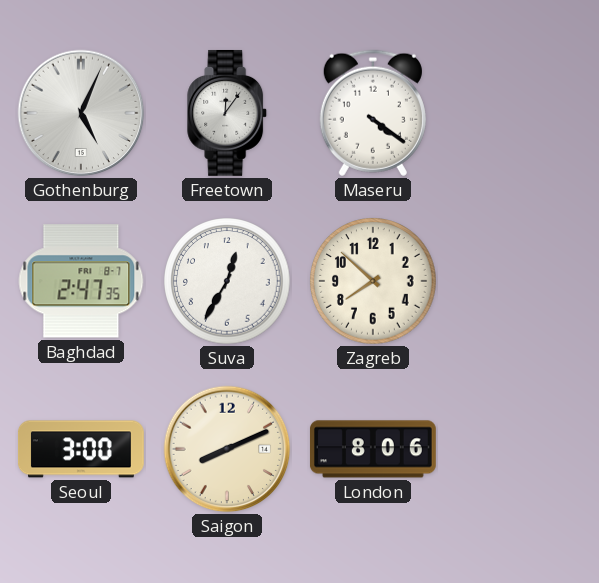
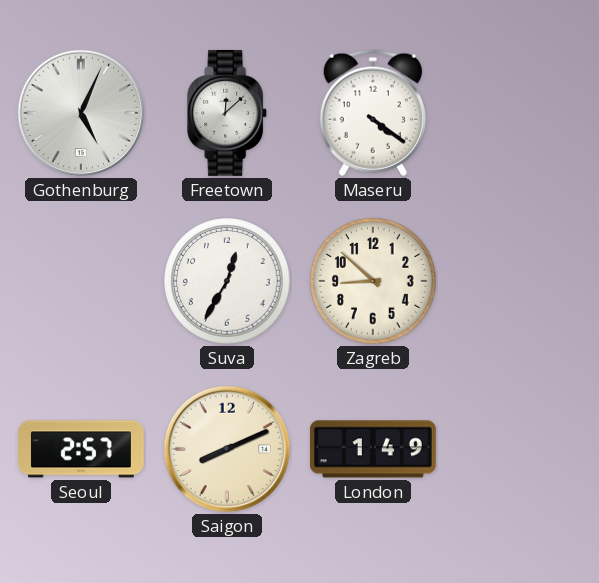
Freetown: 12:06 -> 12:08 (228, 113)
Baghdad: 2:47 -> none (81, 281)
Zagreb: 7:52 -> 8:52 (373, 281)
Seoul: 3:00 -> 2:57 (81, 449)
London: 8:06 -> 1:49 (373, 449)
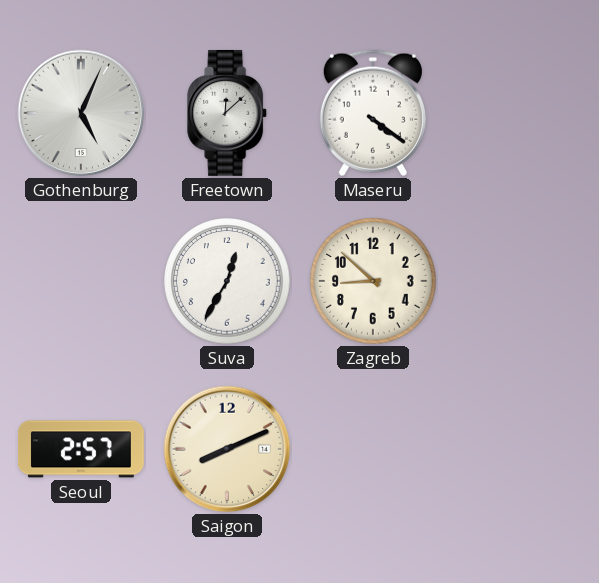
London: 1:49 -> none (373, 449)
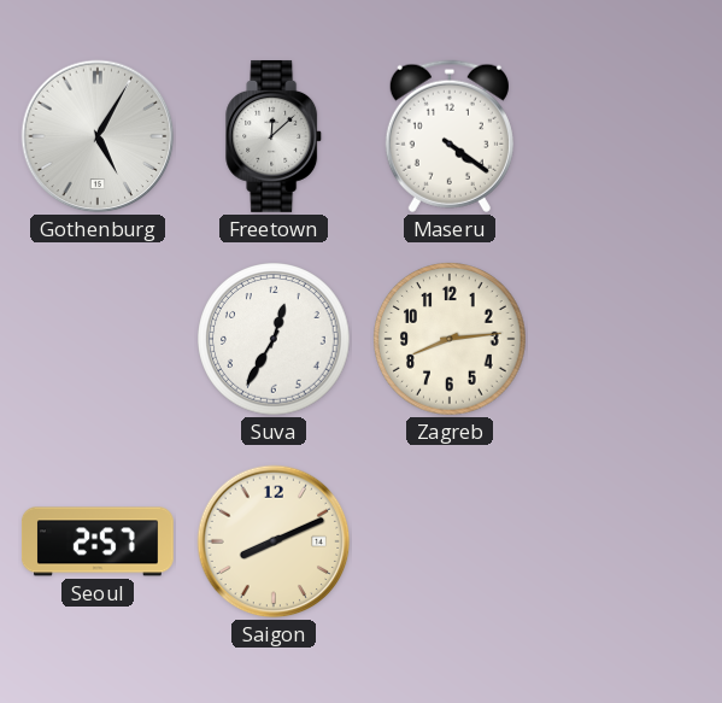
Gothenburg: 5:04 -> 5:05 (98, 136)
Zagreb: 8:52 -> 8:14 (450, 339)
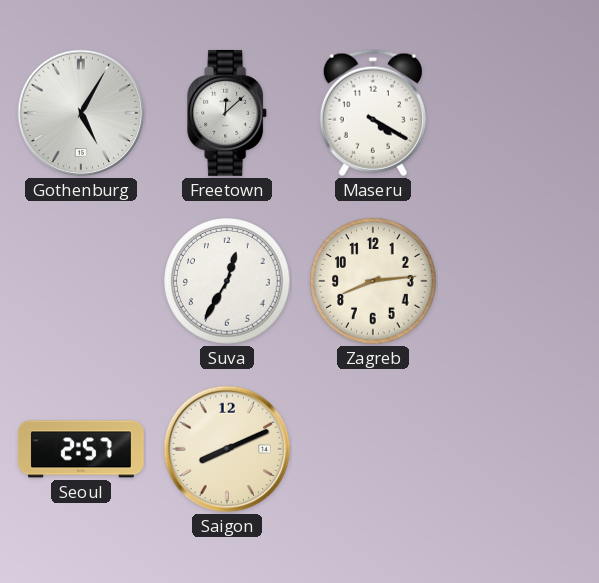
Maseru: 4:21 -> 4:20 (373, 113)
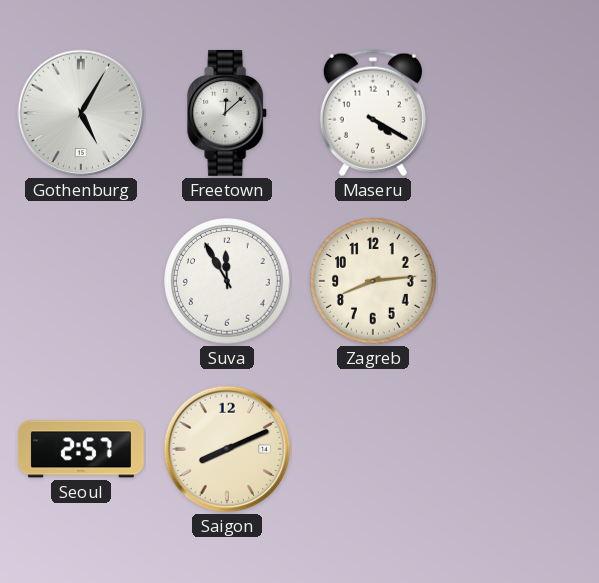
Suva: 12:35 -> 11:55 (227, 281)
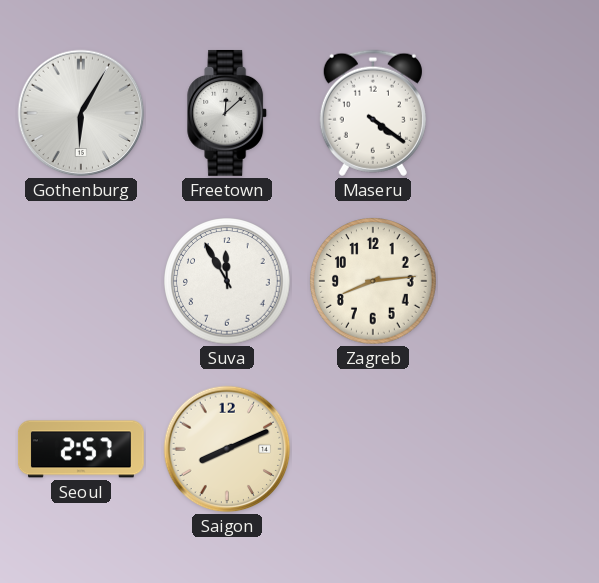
Gothenburg: 5:05 -> 6:05 (81, 113)
Maseru: 4:20 -> 4:21 (373, 113)
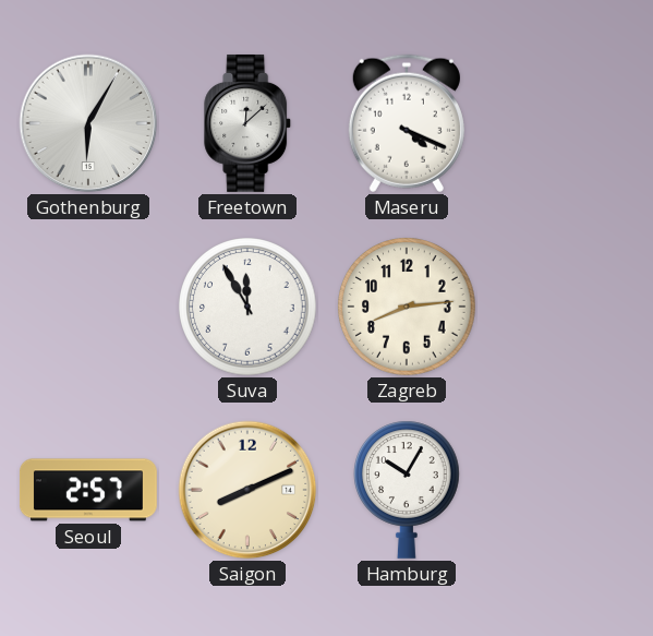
Maseru: 4:21 -> 4:19 (407, 123)
Hamburg: none -> 10:05 (408, 490)
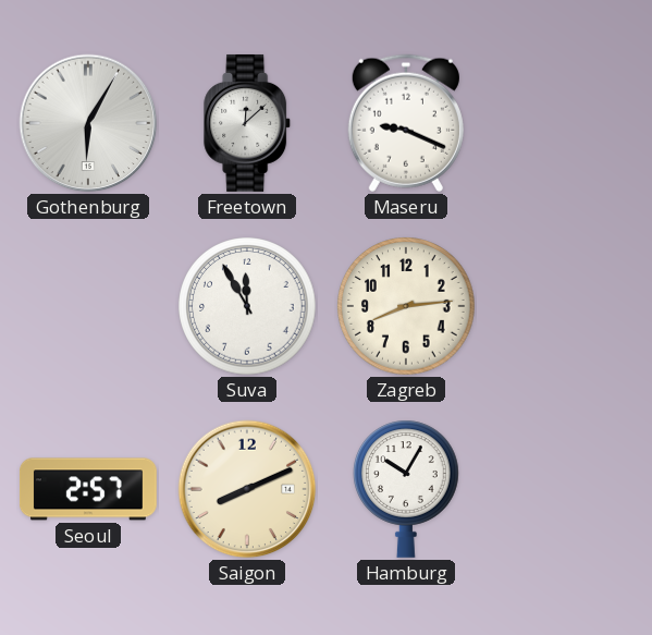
Maseru: 4:19 -> 9:19 (406, 123)
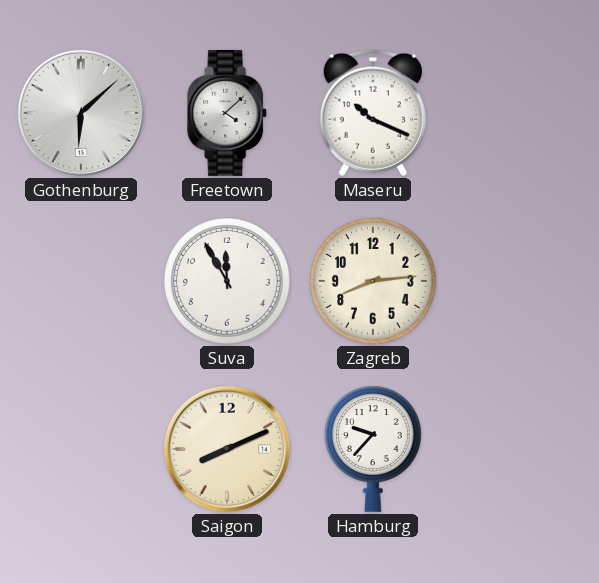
Gothenburg: 6:05 -> 6:08 (81, 113)
Freetown: 12:08 -> 4:08 (228, 113)
Maseru: 9:19 -> 10:19 (373, 113)
Seoul: 2:57 -> none (88, 489)
Hamburg: 10:05 -> 9:37 (374, 449)
